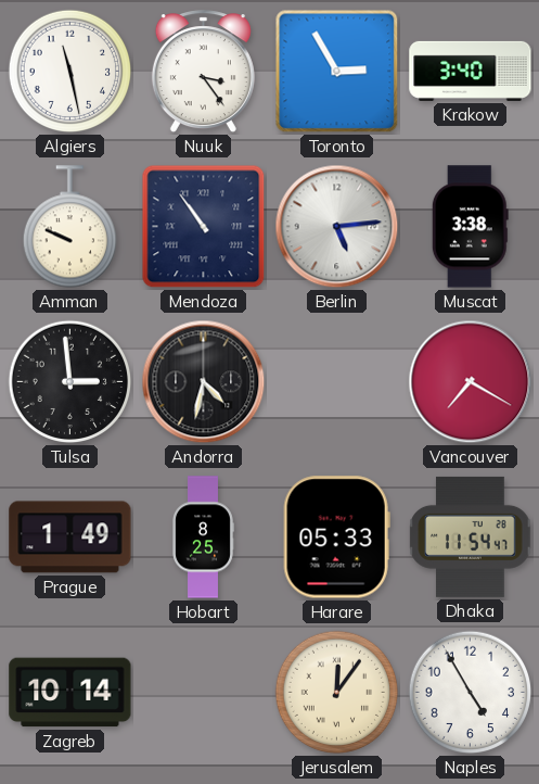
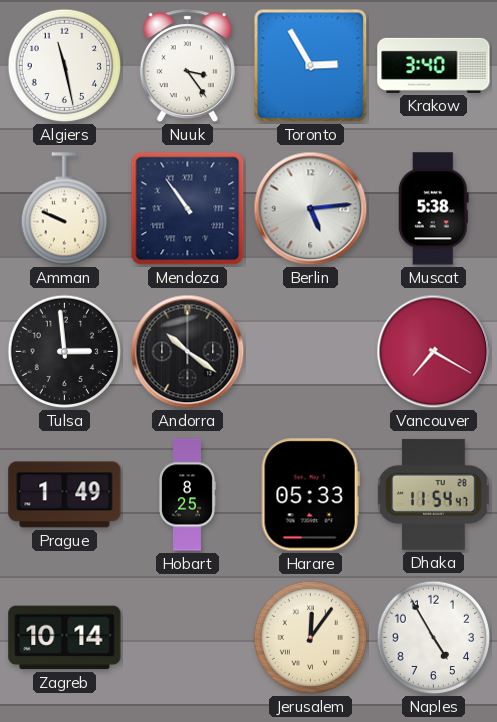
Muscat: 3:38 -> 5:38 (433, 209)
Andorra: 4:32 -> 10:21 (188, 352)
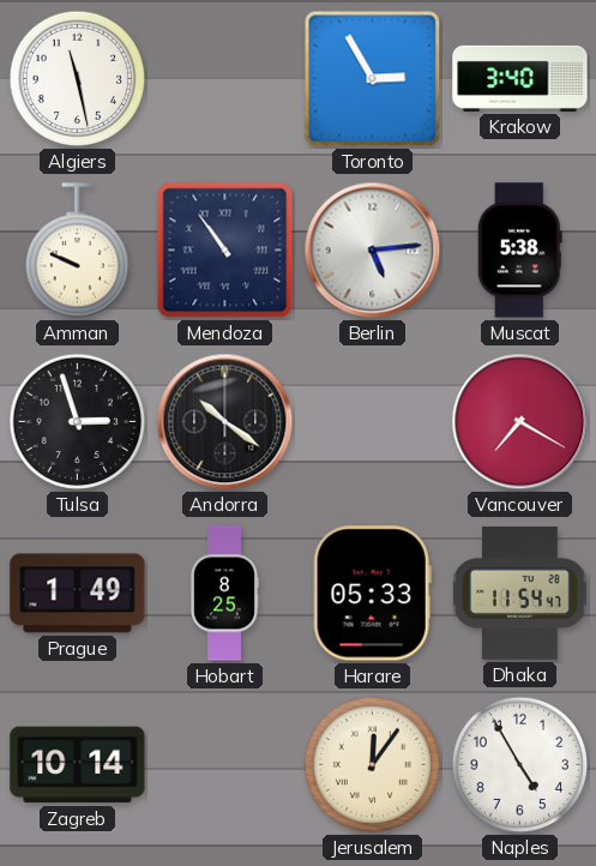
Nuuk: 3:24 -> none (187, 66)
Tulsa: 2:59 -> 2:57 (78, 422)
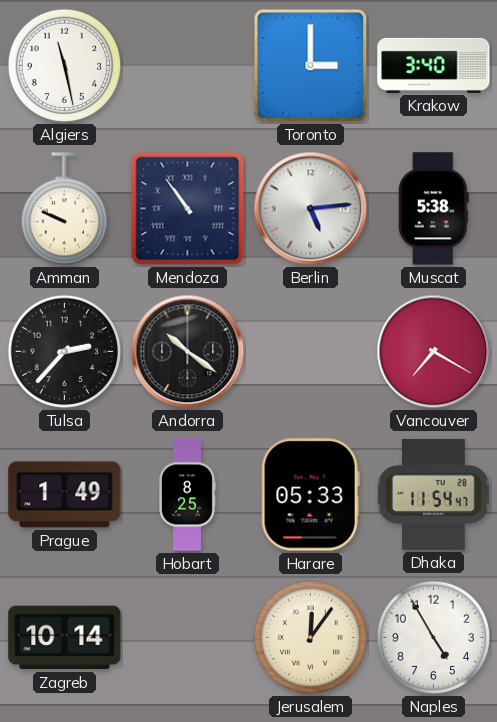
Toronto: 2:55 -> 3:00 (311, 66)
Tulsa: 2:57 -> 2:37 (65, 352)
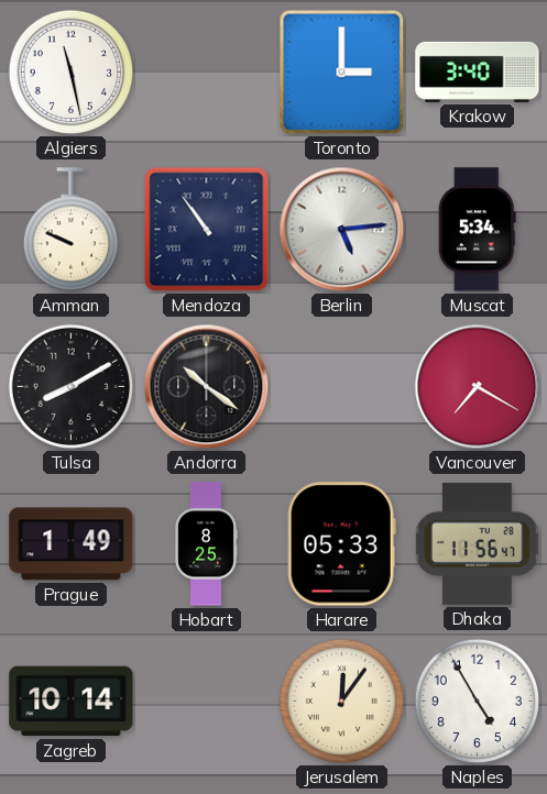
Muscat: 5:38 -> 5:34 (477, 230)
Tulsa: 2:37 -> 8:10 (72, 387)
Dhaka: 11:54 -> 11:56 (478, 543)
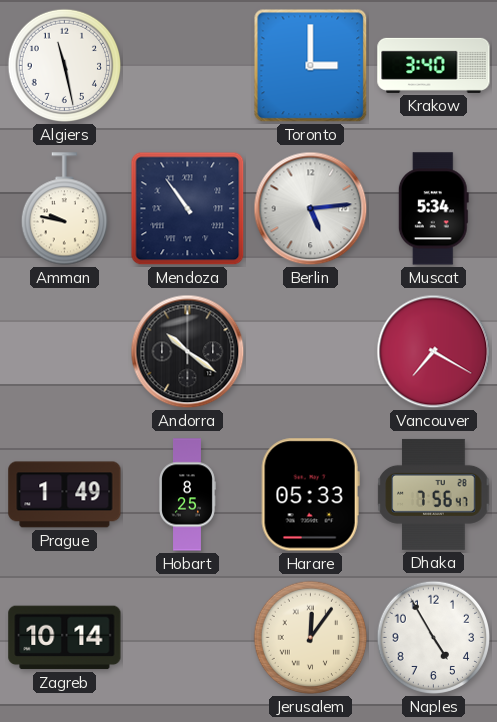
Amman: 9:49 -> 9:47 (64, 209)
Tulsa: 8:10 -> none (72, 387)
Dhaka: 11:56 -> 7:56 (434, 494)
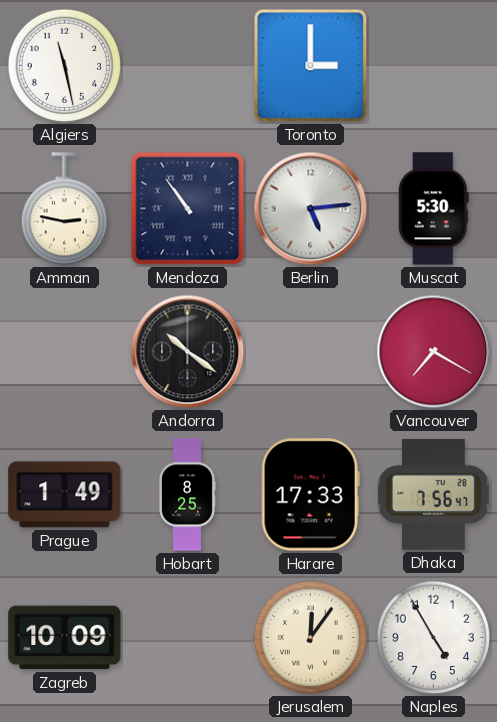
Krakow: 3:40 -> none (434, 65)
Amman: 9:47 -> 2:47 (64, 209)
Muscat: 5:34 -> 5:30 (433, 209)
Harare: 05:33 -> 17:33 (310, 495)
Zagreb: 10:14 -> 10:09 (65, 638)
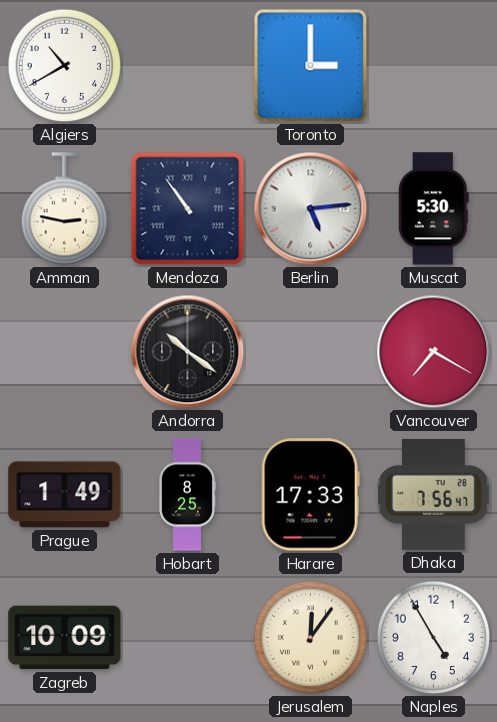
Algiers: 11:28 -> 10:40 (65, 66)
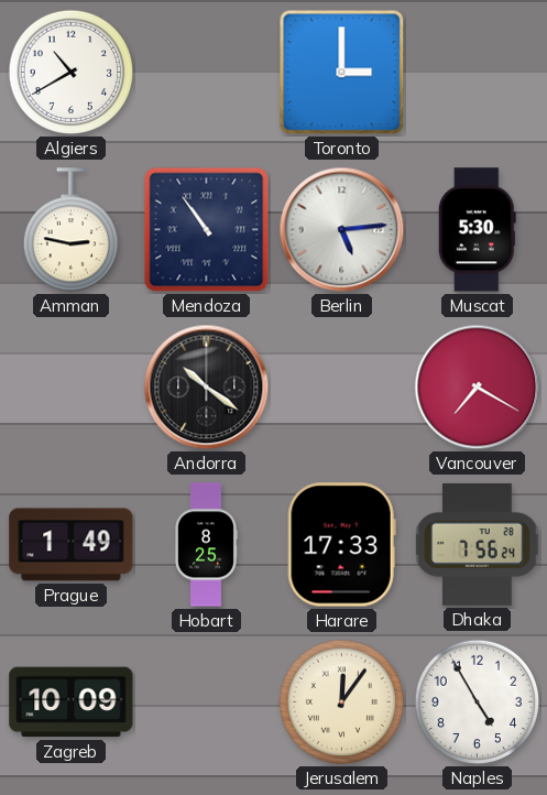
Dhaka: 7:56:47 -> 7:56:24 (478, 544)
